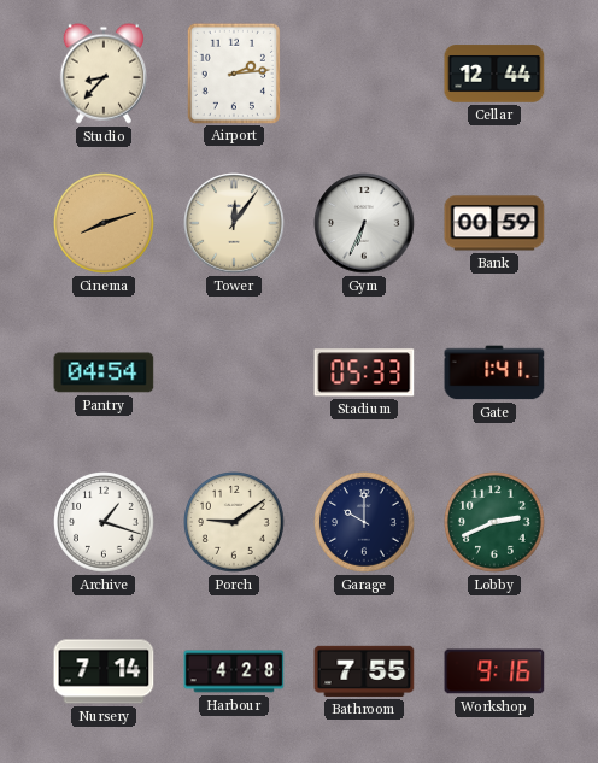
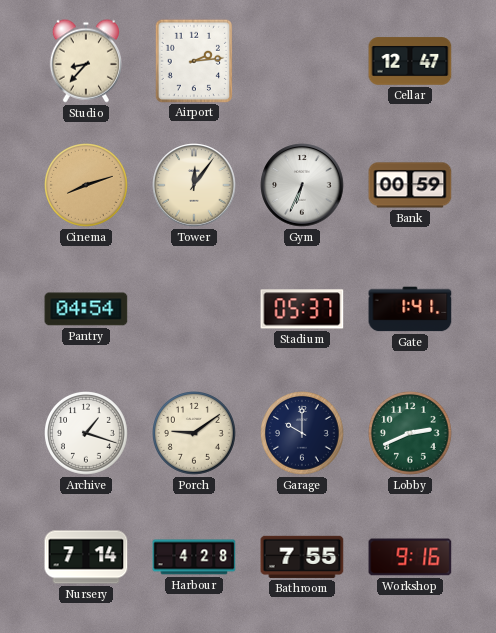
Cellar: 12:44 -> 12:47 (410, 61)
Stadium: 05:33 -> 05:37 (302, 309)
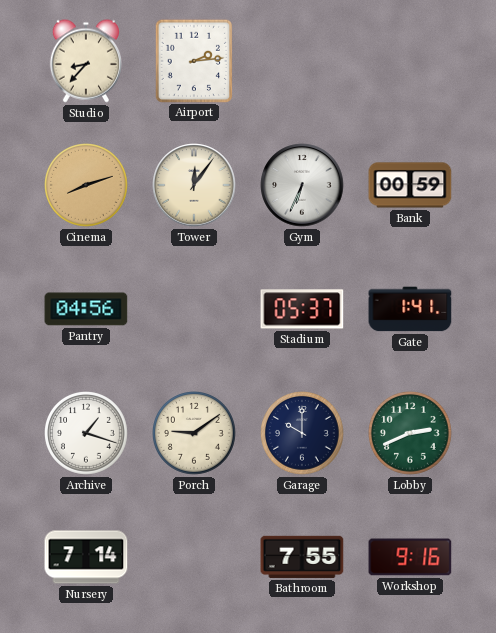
Cellar: 12:47 -> none (410, 61)
Pantry: 04:54 -> 04:56 (86, 309)
Harbour: 4:28 -> none (194, 557)
